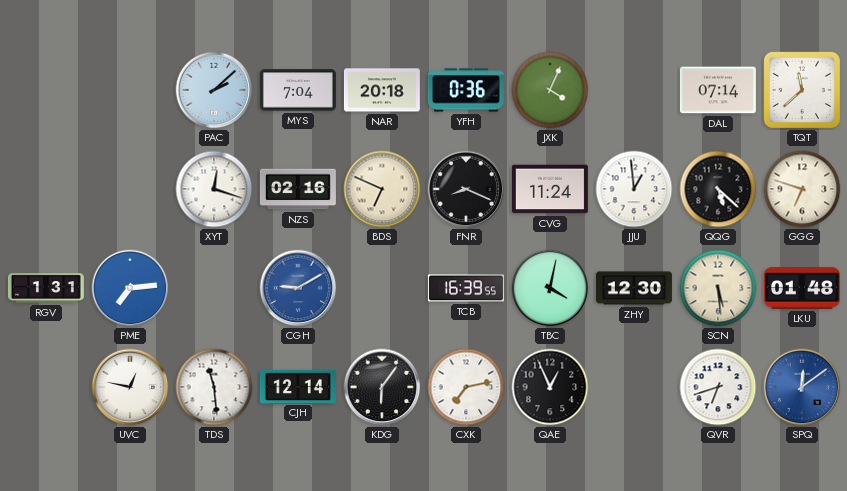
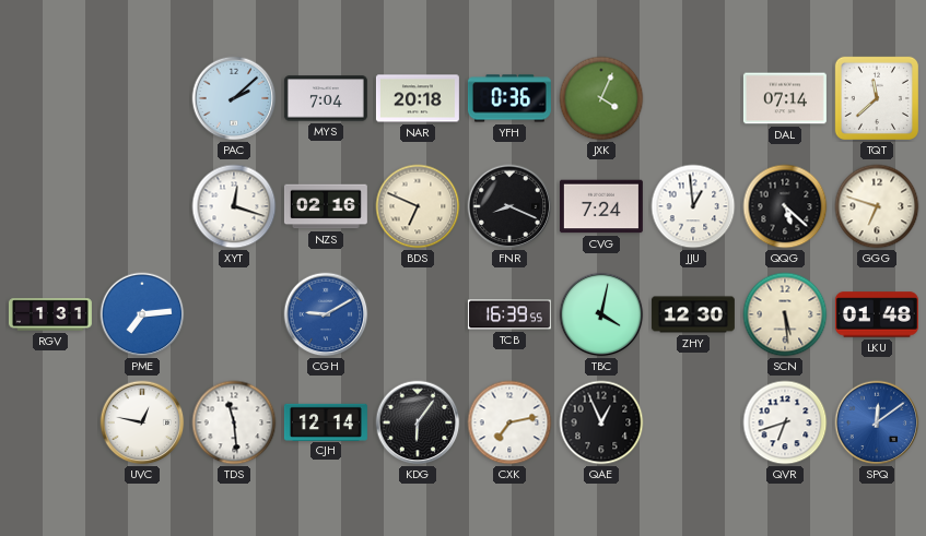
CVG: 11:24 -> 7:24 (601, 206)
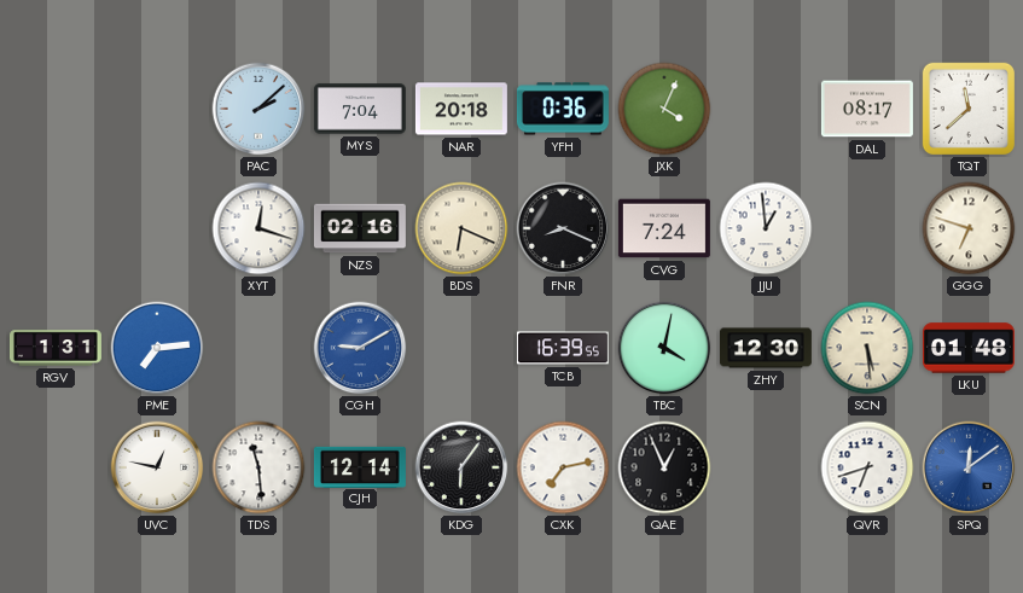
DAL: 07:14 -> 08:17 (867, 109)
BDS: 6:49 -> 6:19 (461, 228)
QQG: 5:22 -> none (785, 206)
